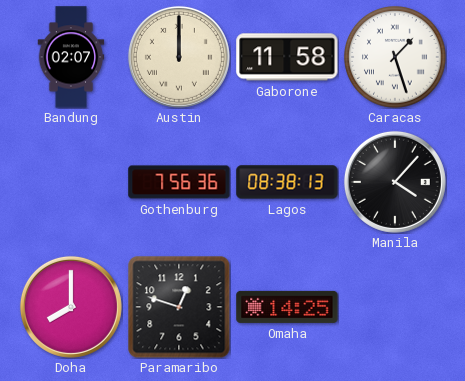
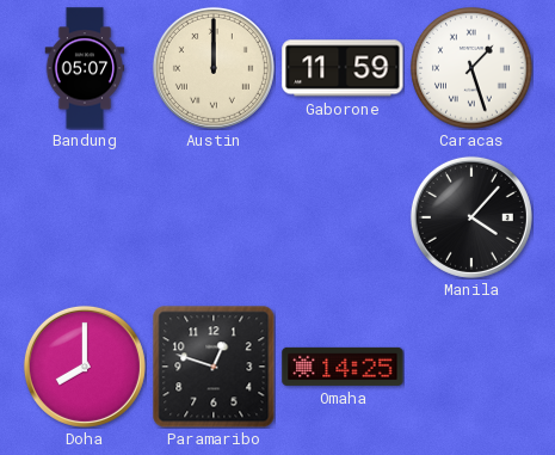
Bandung: 02:07 -> 05:07 (85, 68)
Gaborone: 11:58 -> 11:59 (343, 68)
Gothenburg: 7:56 -> none (179, 182)
Lagos: 08:38 -> none (287, 182)
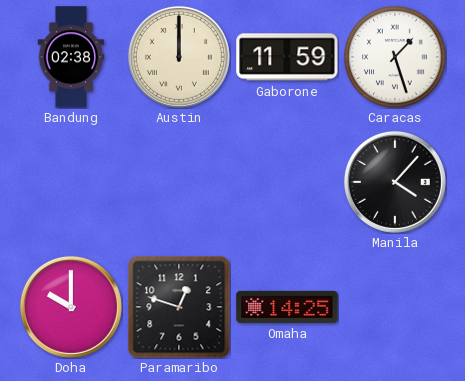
Bandung: 05:07 -> 02:38 (71, 57)
Doha: 8:00 -> 10:00 (71, 307)
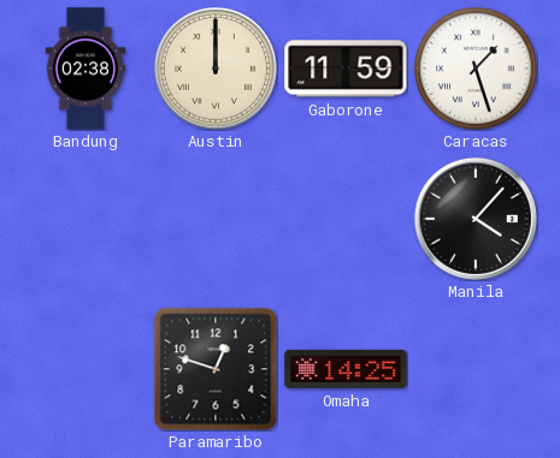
Doha: 10:00 -> none (71, 307)
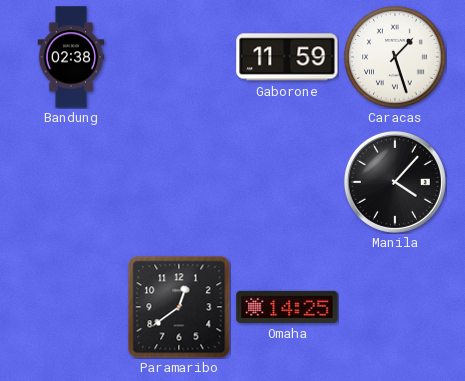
Austin: 12:00 -> none (216, 69)
Paramaribo: 12:48 -> 12:39 (179, 307)
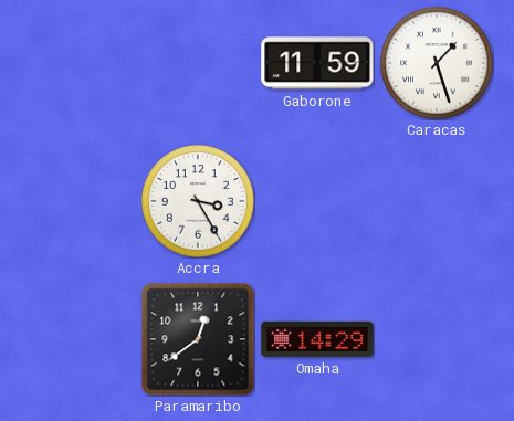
Bandung: 02:38 -> none (71, 57)
Accra: none -> 3:25 (198, 201)
Manila: 4:07 -> none (395, 182)
Omaha: 14:25 -> 14:29 (317, 339)
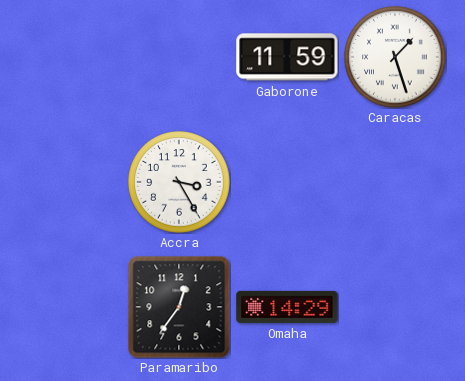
Paramaribo: 12:39 -> 12:36 (179, 307)
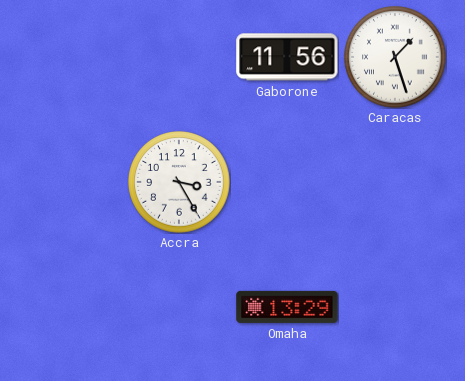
Gaborone: 11:59 -> 11:56 (287, 57)
Paramaribo: 12:36 -> none (179, 307)
Omaha: 14:29 -> 13:29 (287, 307)
